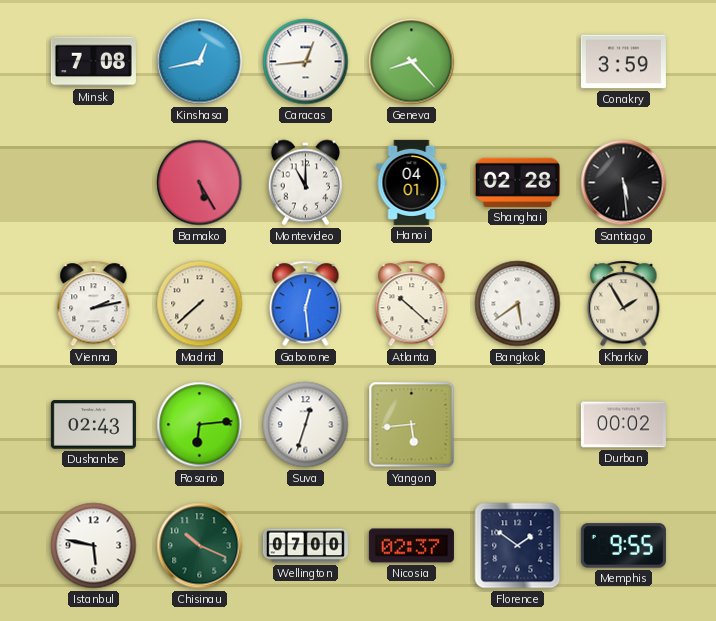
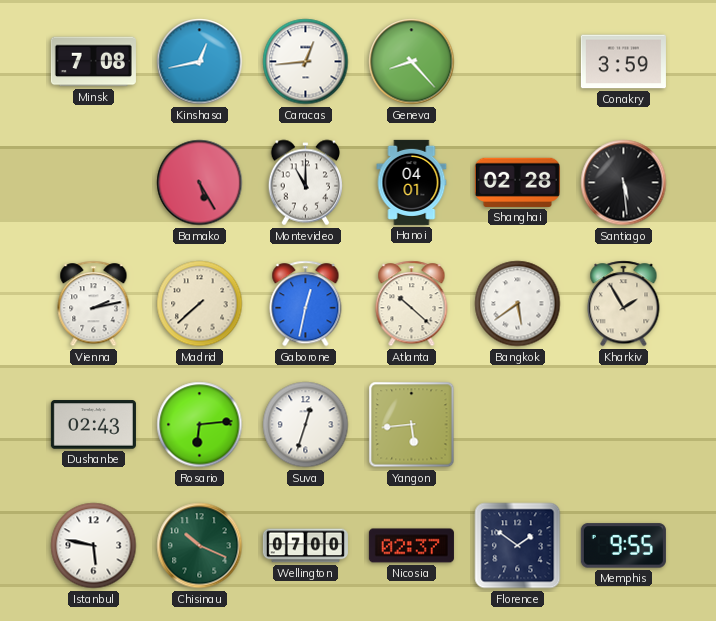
Gaborone: 12:29 -> 12:32 (306, 304)
Durban: 00:02 -> none (623, 425)
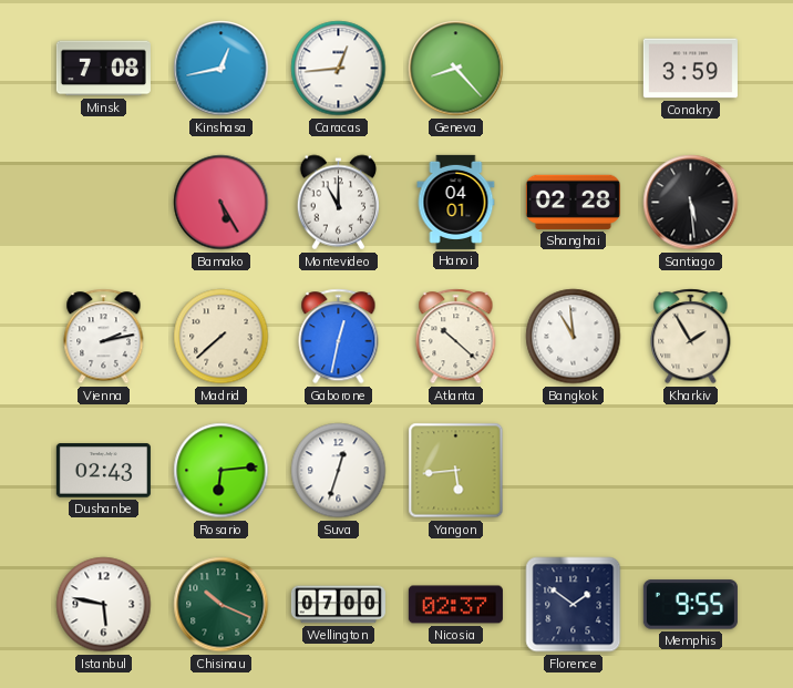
Bangkok: 5:39 -> 10:59 (574, 337)
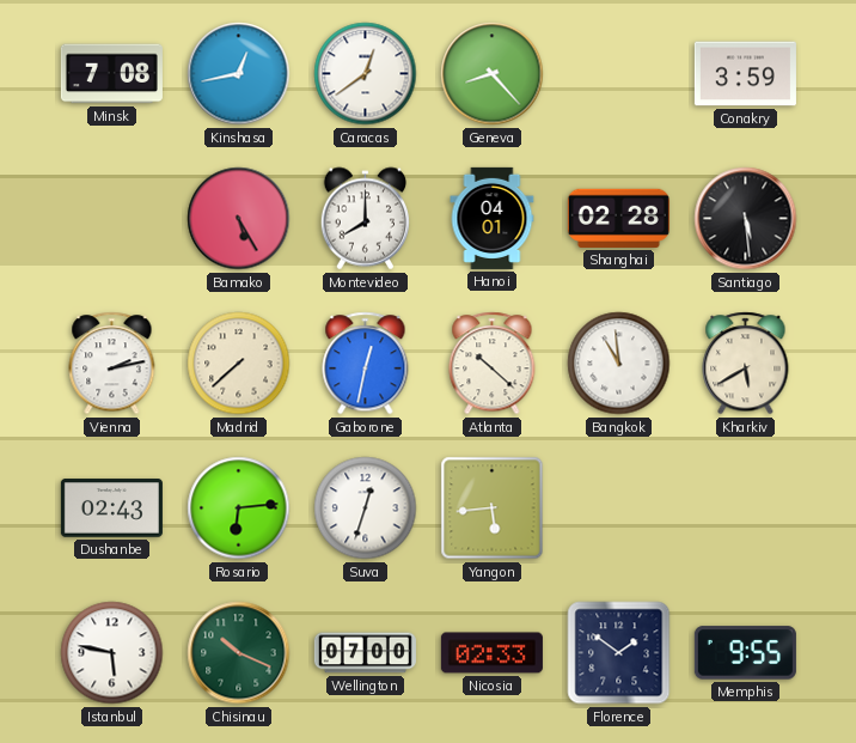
Caracas: 12:44 -> 12:39 (366, 74)
Montevideo: 11:00 -> 8:00 (366, 219)
Kharkiv: 1:55 -> 5:40 (746, 364)
Nicosia: 02:37 -> 02:33 (491, 653)
